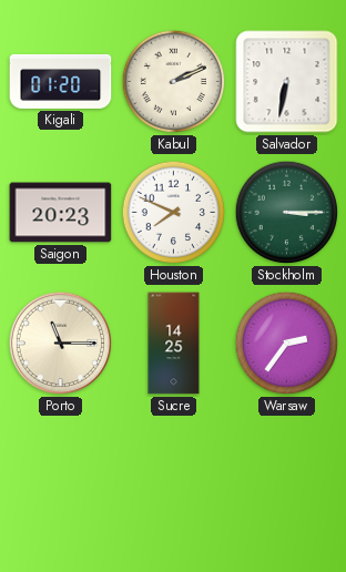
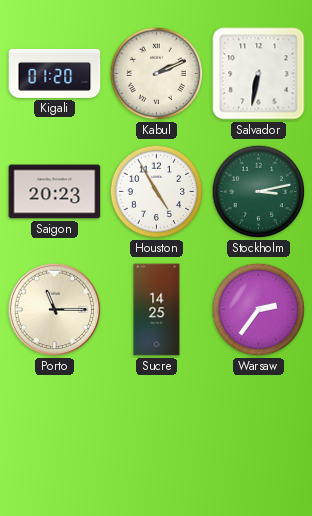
Houston: 7:49 -> 4:55 (157, 192)
Stockholm: 3:15 -> 3:13 (259, 192)
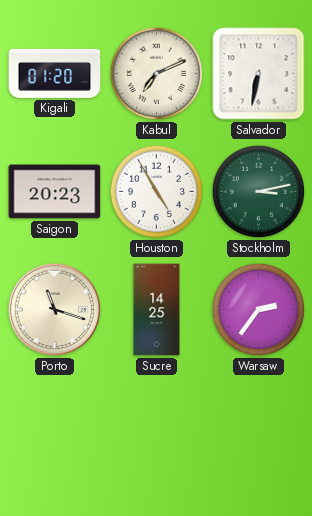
Kabul: 2:11 -> 7:11 (157, 74)
Porto: 11:15 -> 11:18 (55, 310)
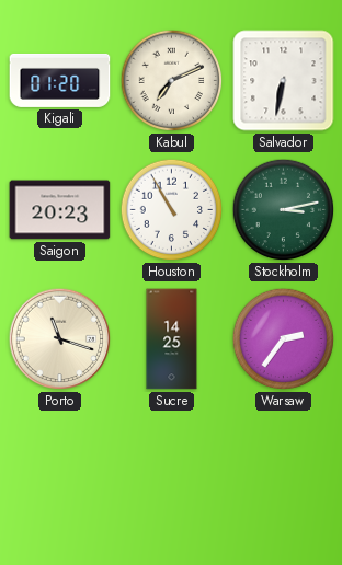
Houston: 4:55 -> 10:55 (172, 210)
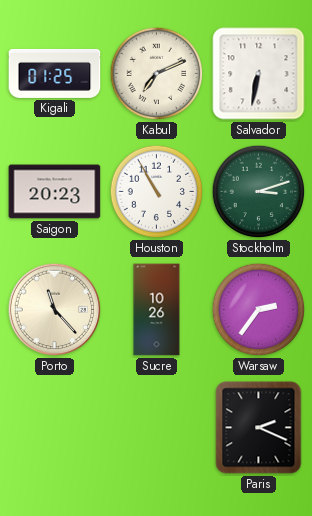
Kigali: 01:20 -> 01:25 (55, 73)
Stockholm: 3:13 -> 3:12 (259, 192)
Porto: 11:18 -> 11:23 (55, 310)
Sucre: 14:25 -> 10:26 (157, 310)
Paris: none -> 2:19 (259, 428)
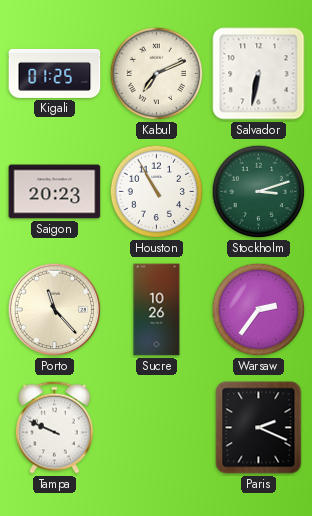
Tampa: none -> 9:49 (55, 427)
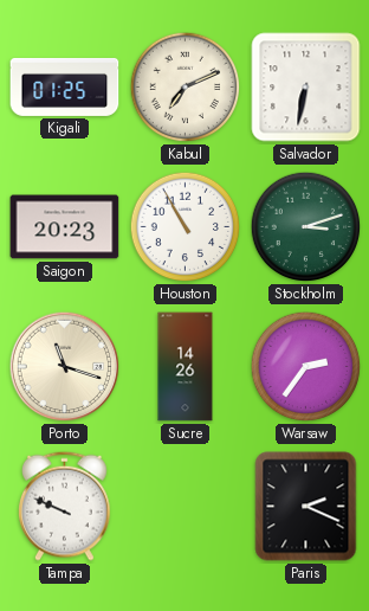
Porto: 11:23 -> 11:18 (65, 367)
Sucre: 10:26 -> 14:26 (186, 367)
